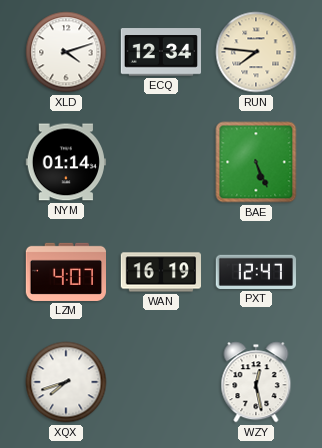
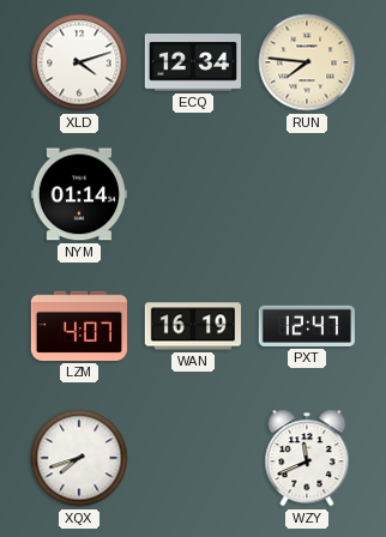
BAE: 5:26 -> none (256, 162)
WZY: 12:28 -> 11:41 (307, 458)
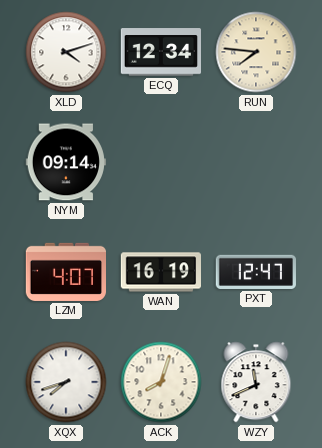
NYM: 01:14 -> 09:14 (65, 162)
ACK: none -> 8:03 (161, 382)
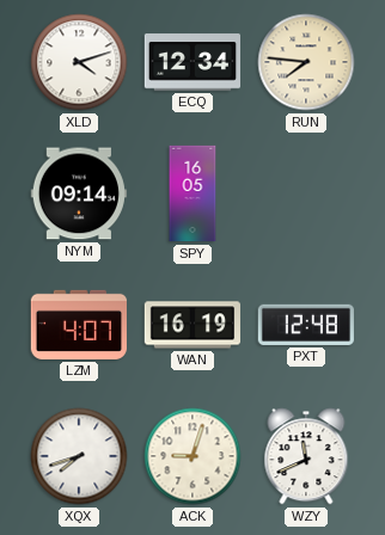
SPY: none -> 16:05 (192, 193)
PXT: 12:47 -> 12:48 (306, 325)
ACK: 8:03 -> 9:03 (192, 456)
